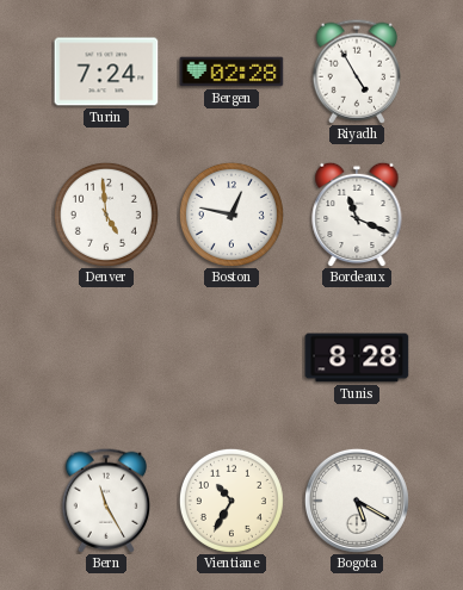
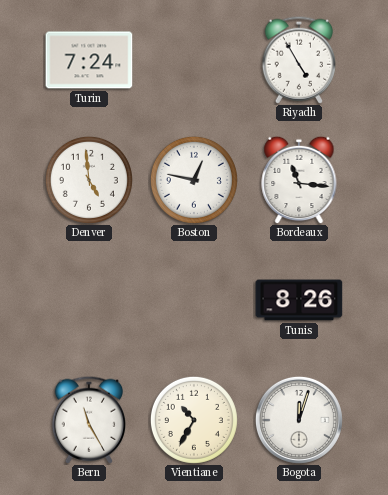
Bergen: 02:28 -> none (231, 72)
Bordeaux: 11:19 -> 11:16 (299, 180)
Tunis: 8:28 -> 8:26 (299, 300)
Bogota: 5:20 -> 12:03 (299, 420)
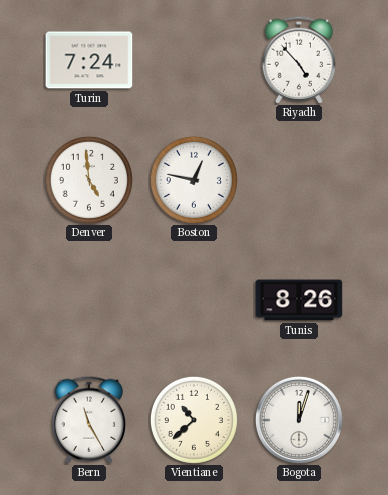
Riyadh: 4:55 -> 4:53 (298, 60)
Bordeaux: 11:16 -> none (299, 180)
Vientiane: 10:35 -> 10:38 (194, 420)
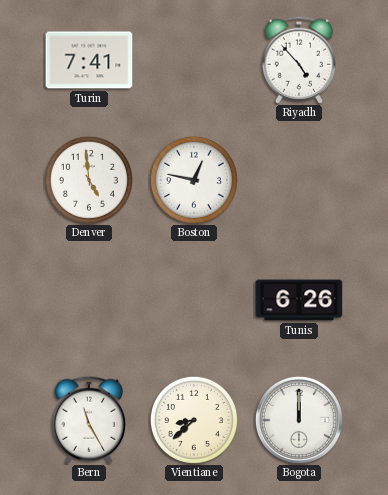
Turin: 7:24 -> 7:41 (89, 60)
Tunis: 8:26 -> 6:26 (299, 300)
Vientiane: 10:38 -> 8:38 (194, 420)
Bogota: 12:03 -> 12:00 (299, 420)
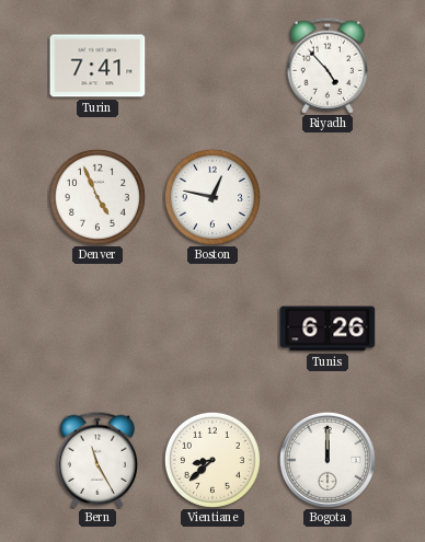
Denver: 4:59 -> 4:56 (97, 197)
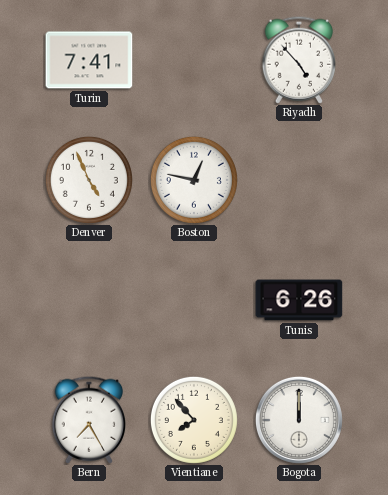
Bern: 11:25 -> 7:25 (88, 420)
Vientiane: 8:38 -> 7:53 (194, 420)
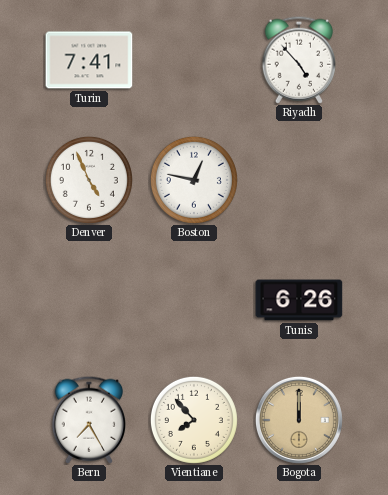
Bogota dial: white -> champagne (299, 420)
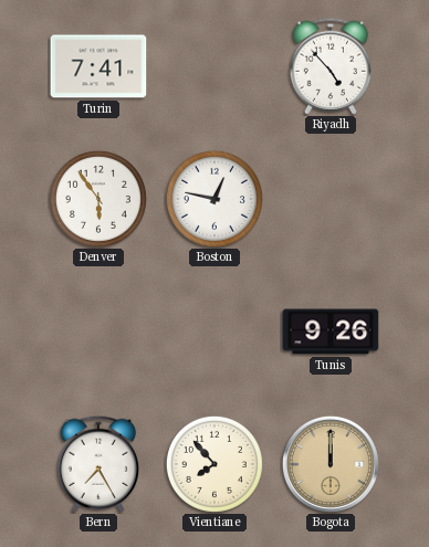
Denver: 4:56 -> 5:54 (98, 199)
Tunis: 6:26 -> 9:26 (331, 332)
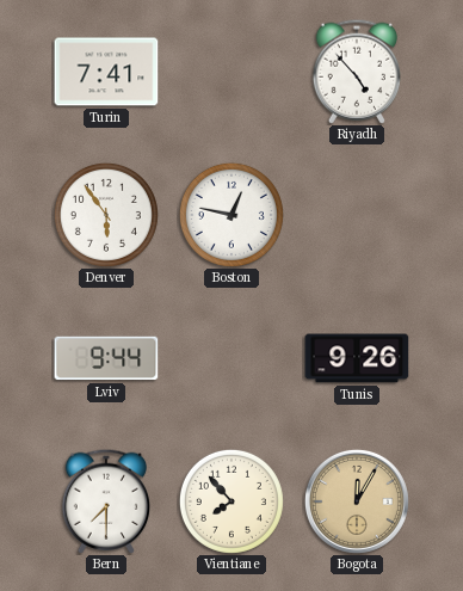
Lviv: none -> 9:44 (106, 358)
Bern: 7:25 -> 7:30 (105, 501)
Bogota: 12:00 -> 12:05 (357, 501)
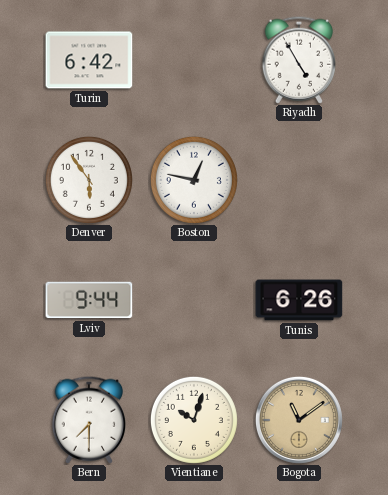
Turin: 7:41 -> 6:42 (89, 60)
Riyadh: 4:53 -> 4:55 (298, 60)
Tunis: 9:26 -> 6:26 (299, 300)
Vientiane: 7:53 -> 10:03 (194, 420)
Bogota: 12:05 -> 11:09 (299, 420)
